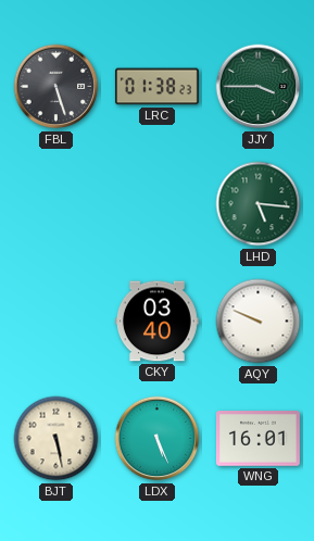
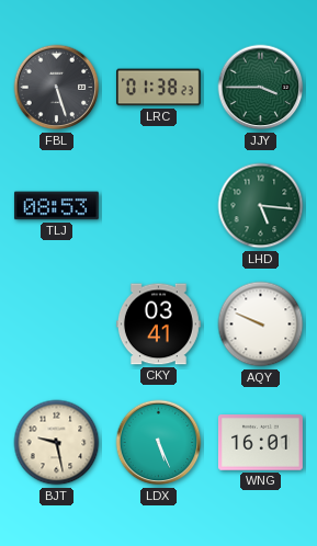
TLJ: none -> 08:53 (56, 206)
CKY: 03:40 -> 03:41 (158, 325)
BJT: 5:28 -> 9:28 (57, 443)
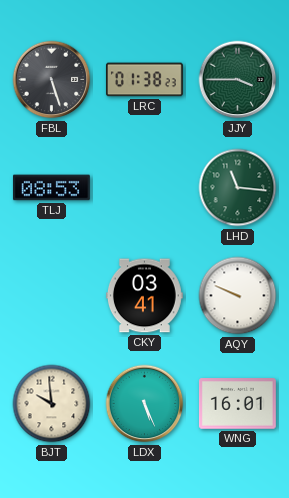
LHD: 5:16 -> 11:16 (238, 188)
BJT: 9:28 -> 9:59 (52, 404)
